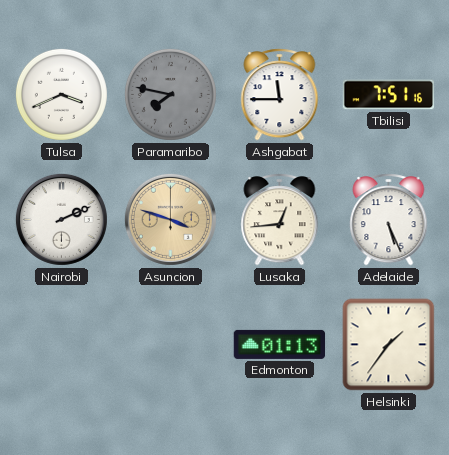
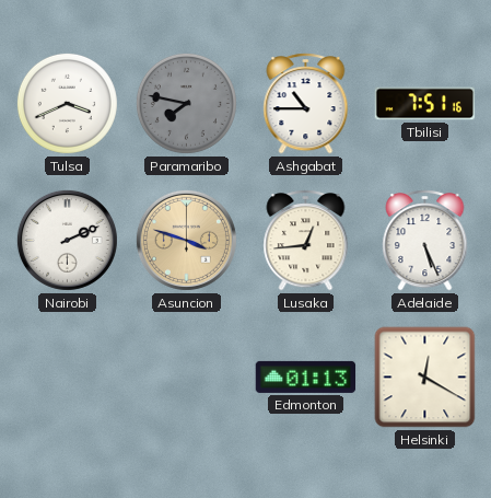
Ashgabat: 11:45 -> 10:45 (306, 104)
Helsinki: 1:36 -> 12:20 (425, 378)
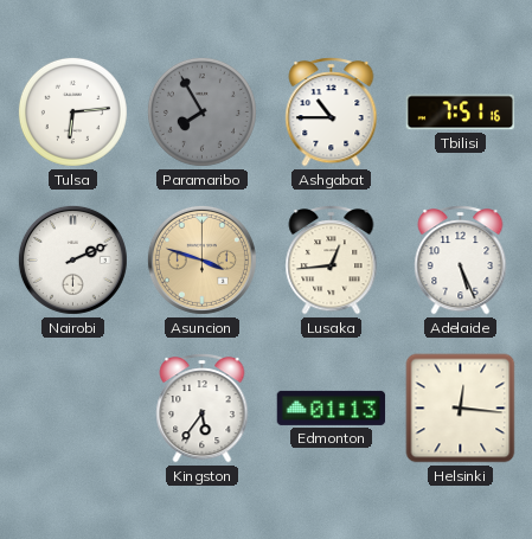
Tulsa: 3:41 -> 6:14 (72, 111)
Paramaribo: 7:47 -> 7:55 (201, 111)
Kingston: none -> 5:36 (203, 409)
Helsinki: 12:20 -> 12:16 (461, 409)
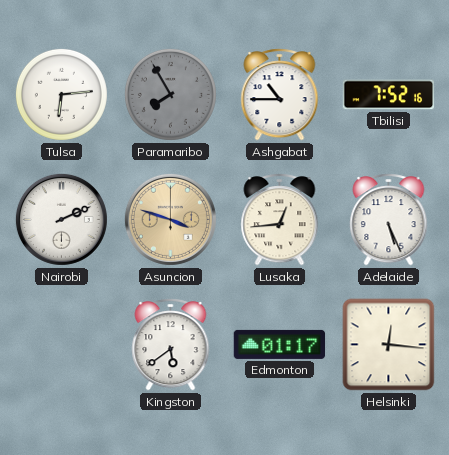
Tbilisi: 7:51 -> 7:52 (389, 95)
Kingston: 5:36 -> 5:39 (171, 345)
Edmonton: 01:13 -> 01:17 (280, 344)
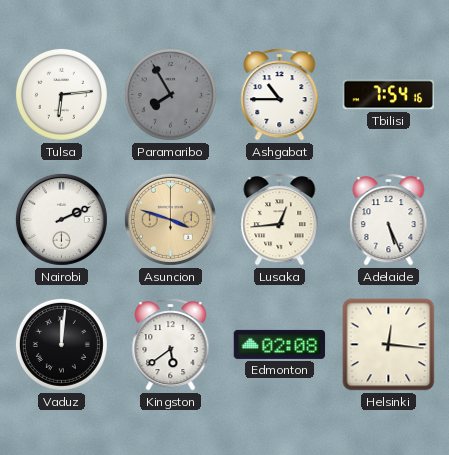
Tbilisi: 7:52 -> 7:54 (389, 95)
Vaduz: none -> 12:01 (61, 344)
Edmonton: 01:17 -> 02:08 (280, 344)
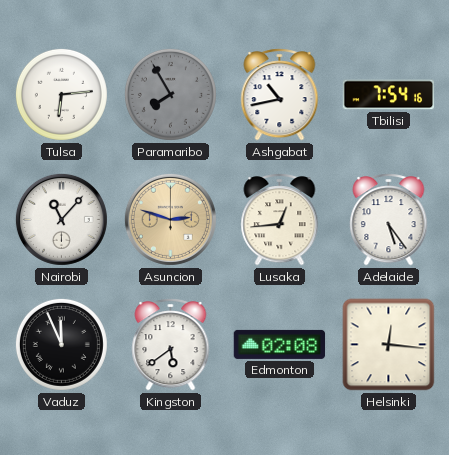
Ashgabat: 10:45 -> 10:43 (280, 95)
Nairobi: 2:11 -> 11:07 (61, 219)
Asuncion: 3:48 -> 2:48 (170, 219)
Adelaide: 5:26 -> 5:24 (389, 220)
Vaduz: 12:01 -> 11:56 (61, 344)
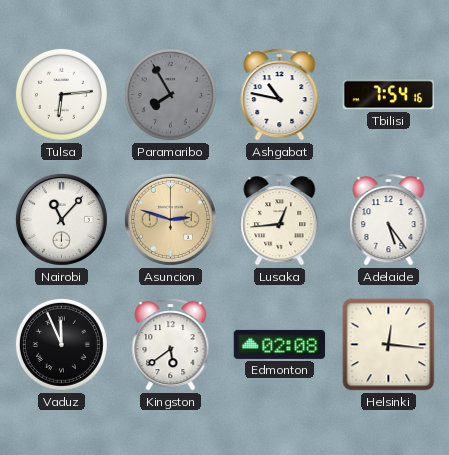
Ashgabat: 10:43 -> 10:47 (280, 95)
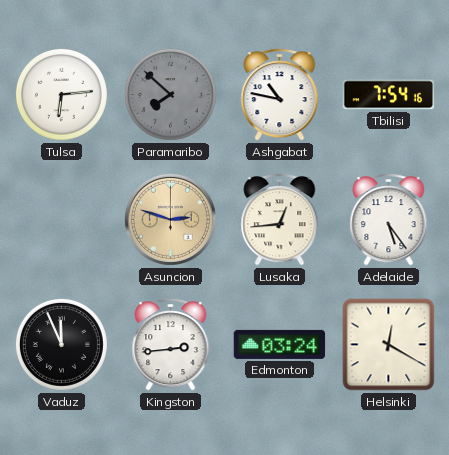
Paramaribo: 7:55 -> 7:52 (170, 94)
Nairobi: 11:07 -> none (61, 219)
Kingston: 5:39 -> 2:44 (171, 345)
Edmonton: 02:08 -> 03:24 (280, 344)
Helsinki: 12:16 -> 12:20 (389, 345)
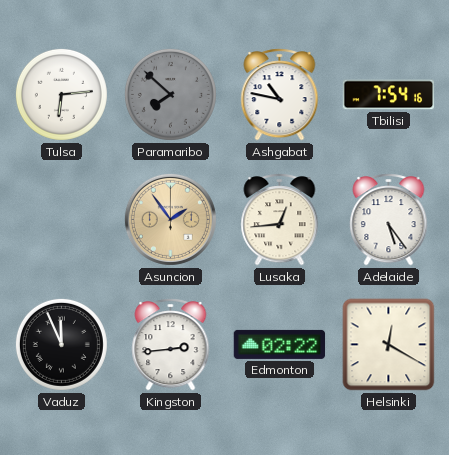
Asuncion: 2:48 -> 1:54 (170, 219)
Edmonton: 03:24 -> 02:22 (280, 344)
